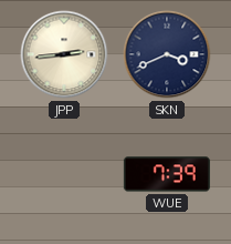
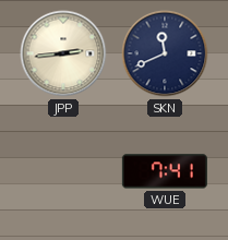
SKN: 3:41 -> 11:41 (165, 53)
WUE: 7:39 -> 7:41 (165, 171)
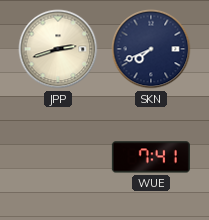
JPP: 2:44 -> 2:42 (58, 49)
SKN: 11:41 -> 7:41 (151, 49)
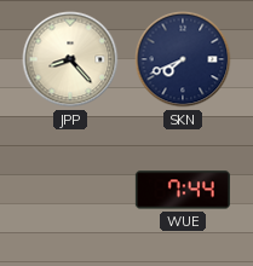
JPP: 2:42 -> 8:23 (70, 59)
WUE: 7:41 -> 7:44 (183, 190)
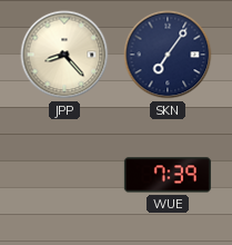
SKN: 7:41 -> 7:06 (168, 55)
WUE: 7:44 -> 7:39 (168, 175)
